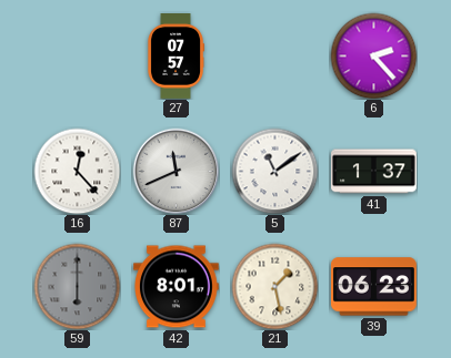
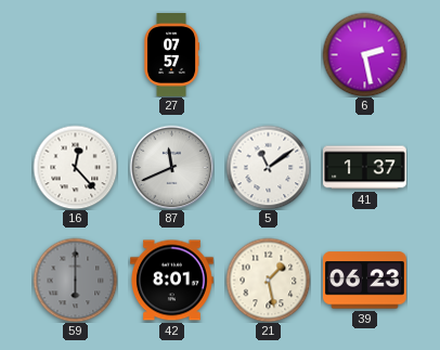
6: 2:23 -> 2:28 (364, 54)
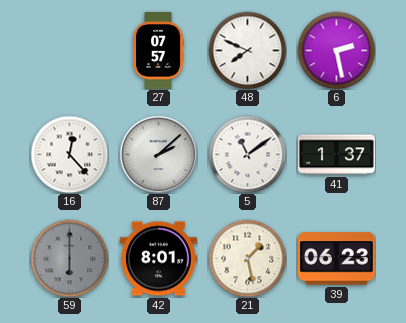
48: none -> 7:49 (247, 50)
87: 11:41 -> 2:08 (158, 154)
